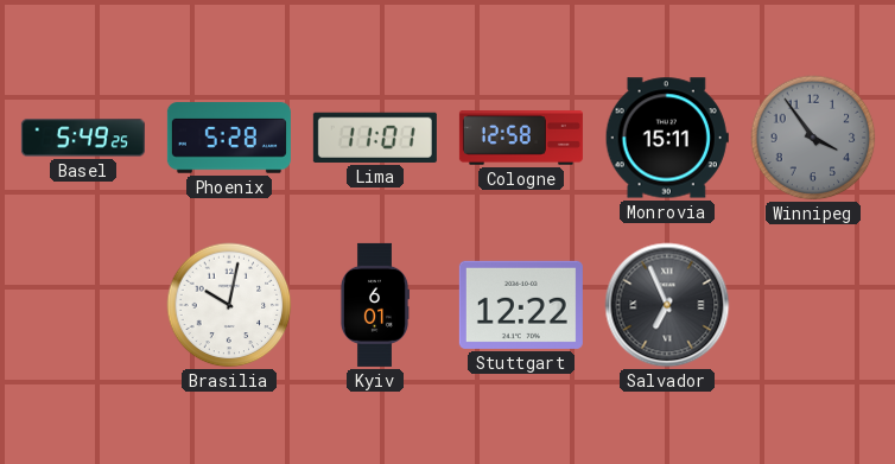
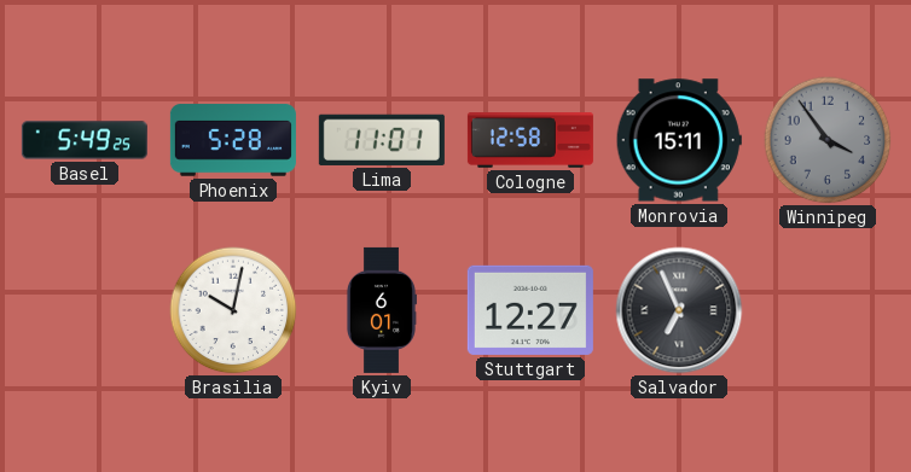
Stuttgart: 12:22 -> 12:27 (530, 310)
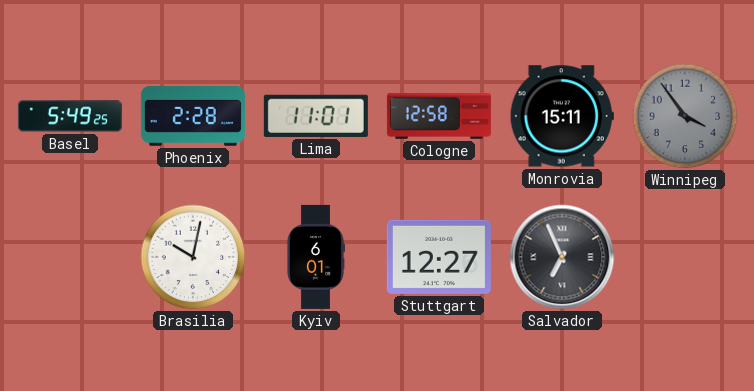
Phoenix: 5:28 -> 2:28 (193, 116)
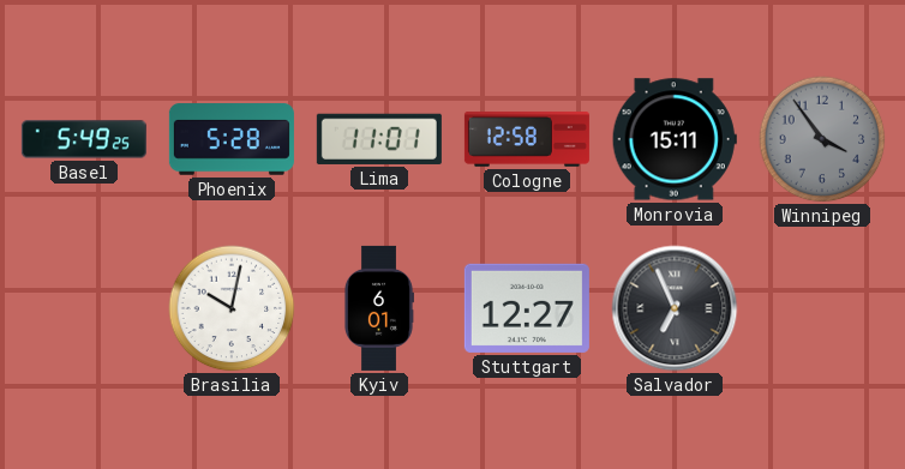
Phoenix: 2:28 -> 5:28 (232, 139)
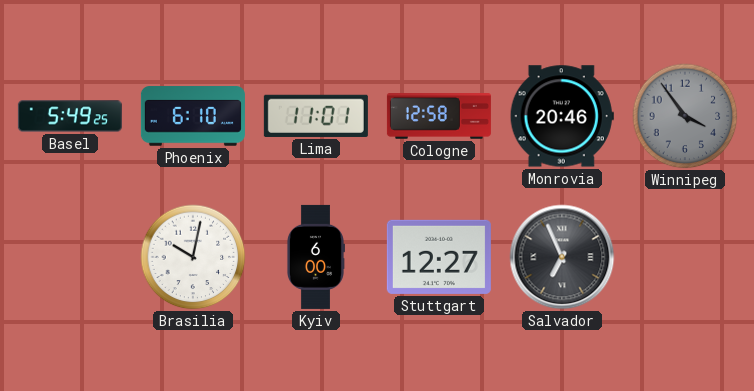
Phoenix: 5:28 -> 6:10 (193, 116)
Monrovia: 15:11 -> 20:46 (562, 116)
Kyiv: 6:01 -> 6:00 (315, 257)
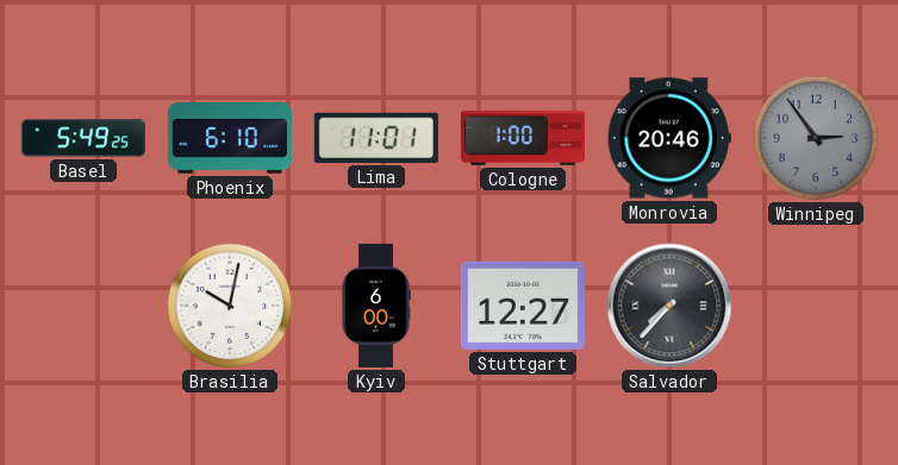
Cologne: 12:58 -> 1:00 (523, 138)
Winnipeg: 3:54 -> 2:54 (816, 138)
Salvador: 6:56 -> 7:37 (669, 306)
